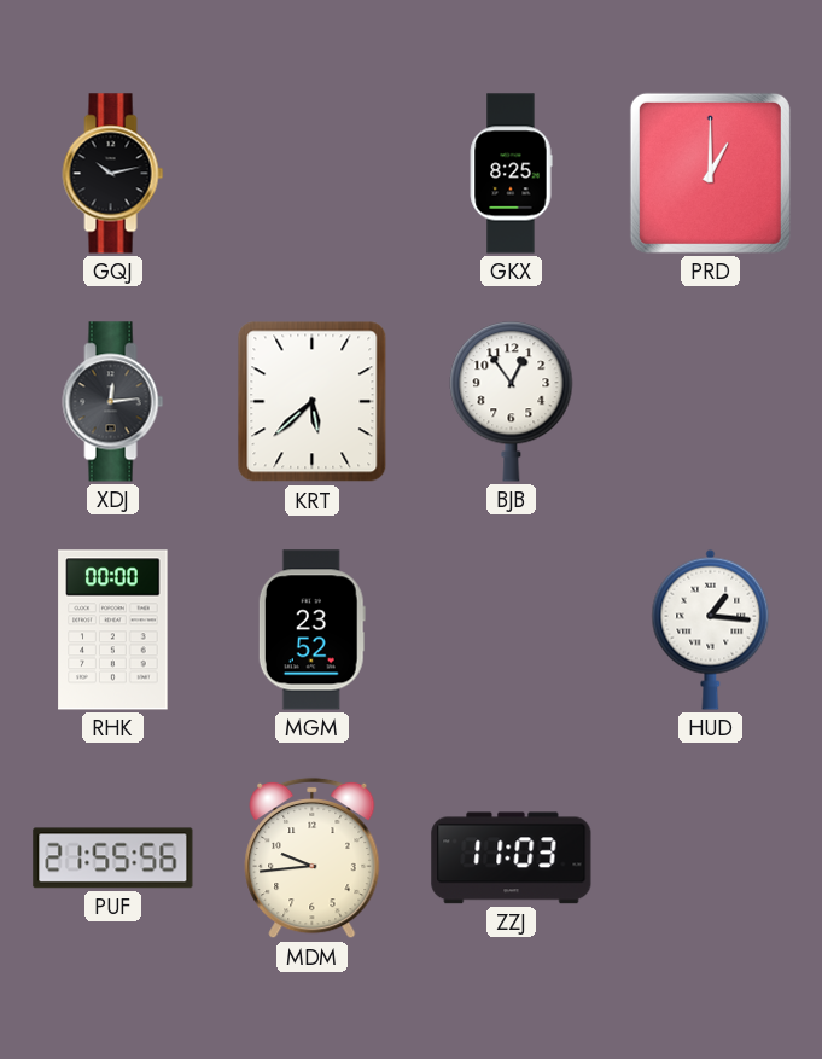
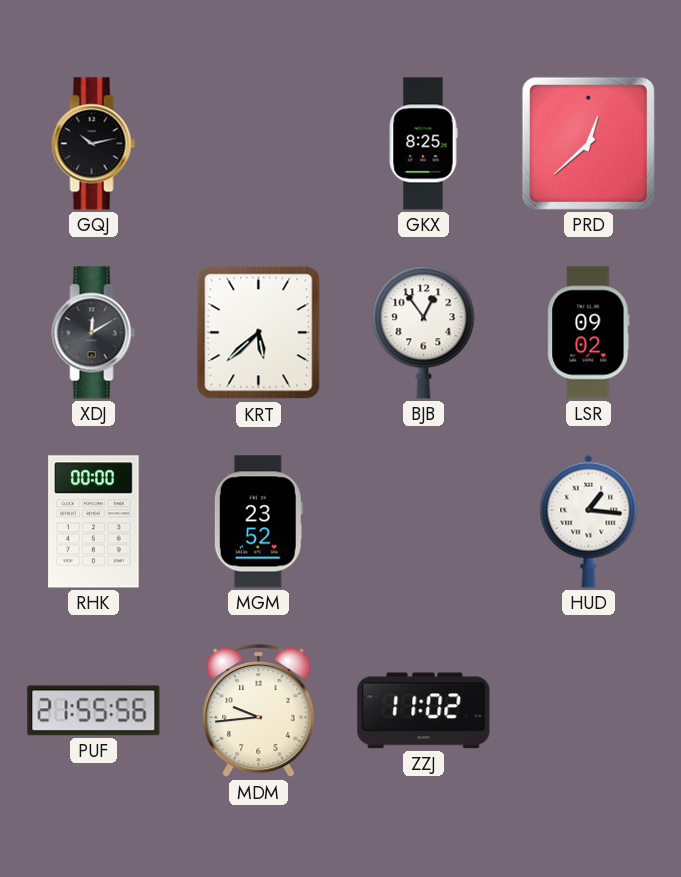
PRD: 1:00 -> 12:38 (588, 143)
XDJ: 12:14 -> 12:10 (94, 333)
LSR: none -> 09:02 (589, 333)
ZZJ: 11:03 -> 11:02 (424, 711)
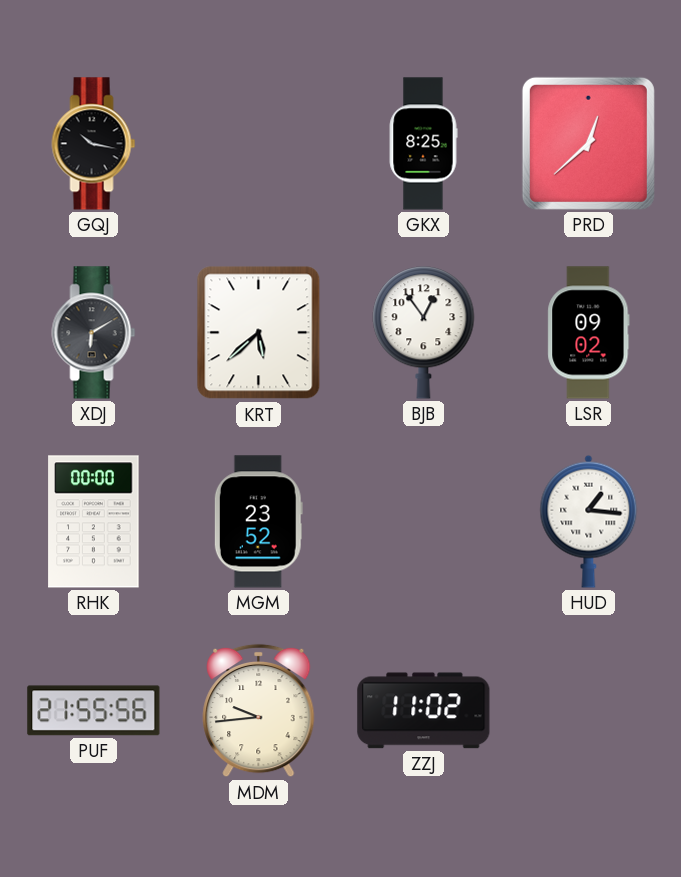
GQJ: 10:13 -> 10:17 (94, 144)
XDJ: 12:10 -> 6:10 (94, 333)
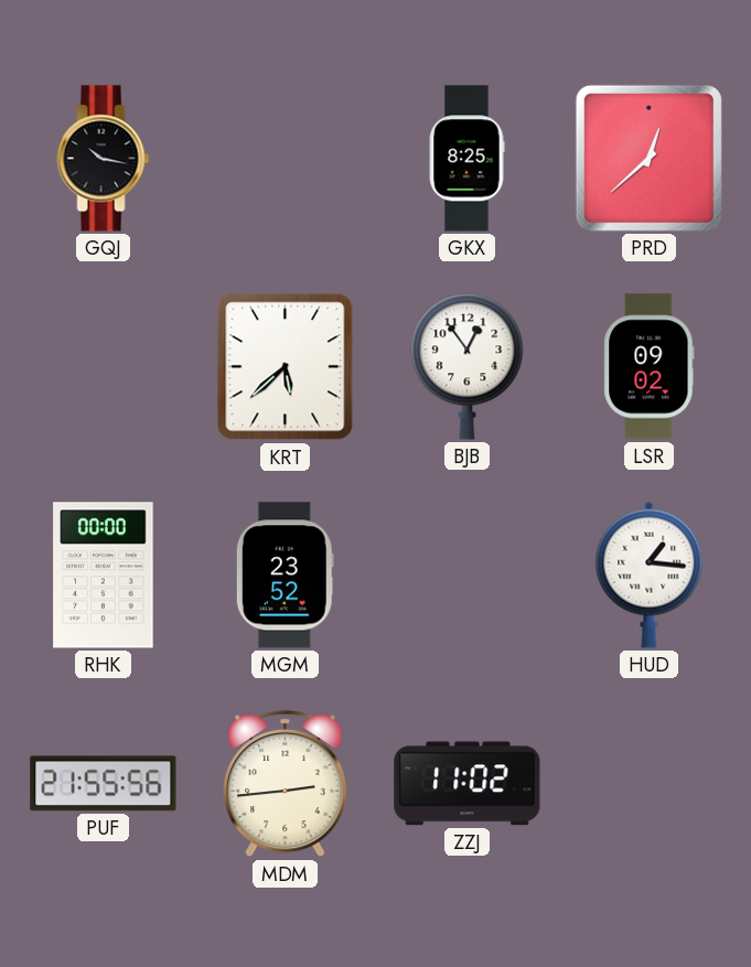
XDJ: 6:10 -> none (94, 333)
MDM: 9:44 -> 2:44 (286, 784)
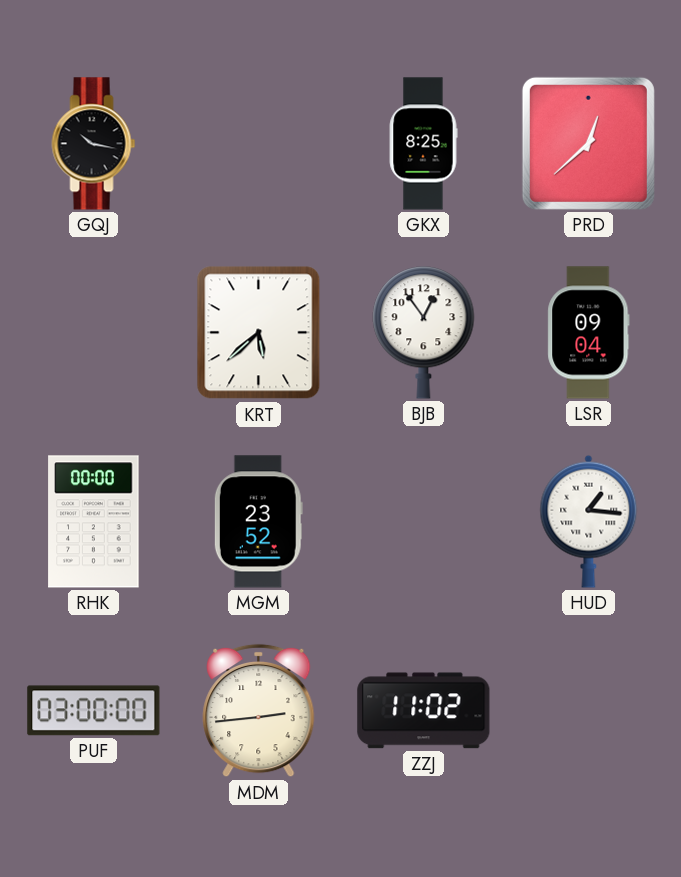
LSR: 09:02 -> 09:04 (589, 333)
PUF: 21:55 -> 03:00 (94, 711)
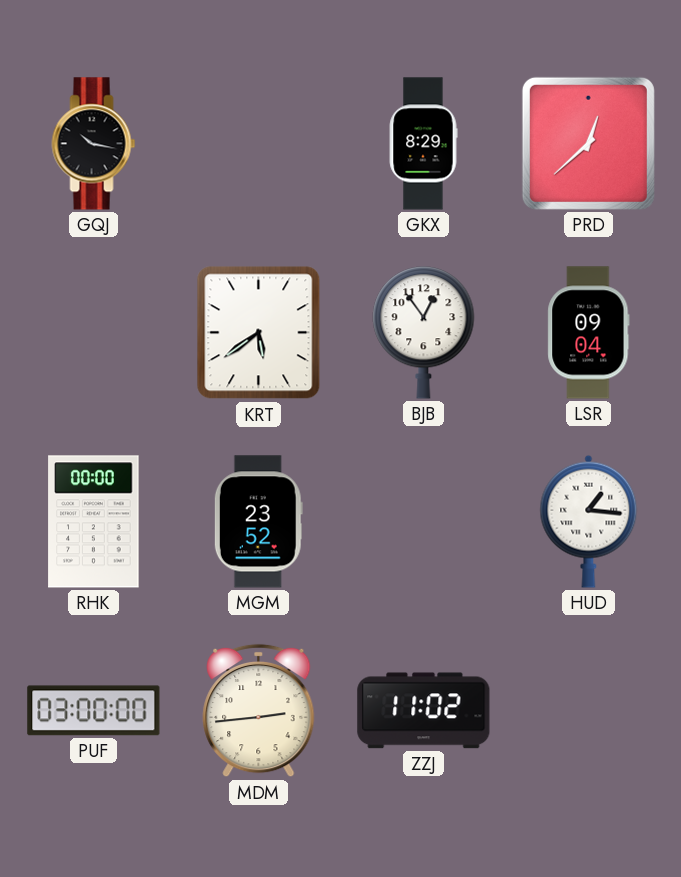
GKX: 8:25 -> 8:29 (423, 144)
KRT: 5:38 -> 5:39 (259, 333)
